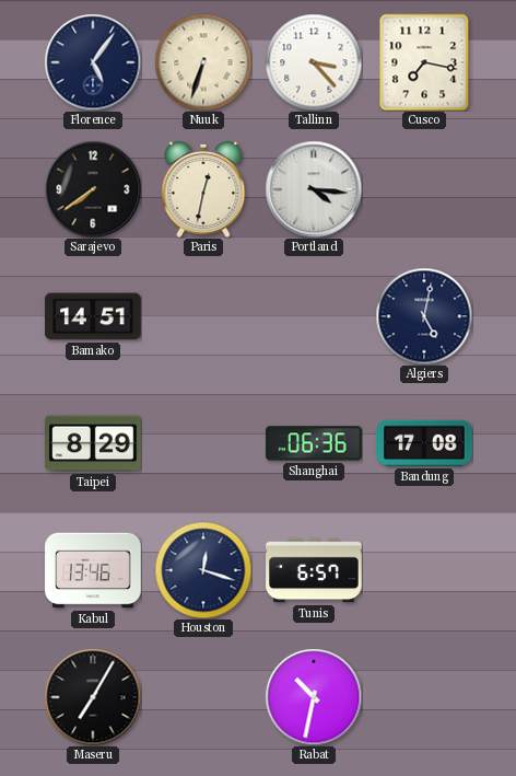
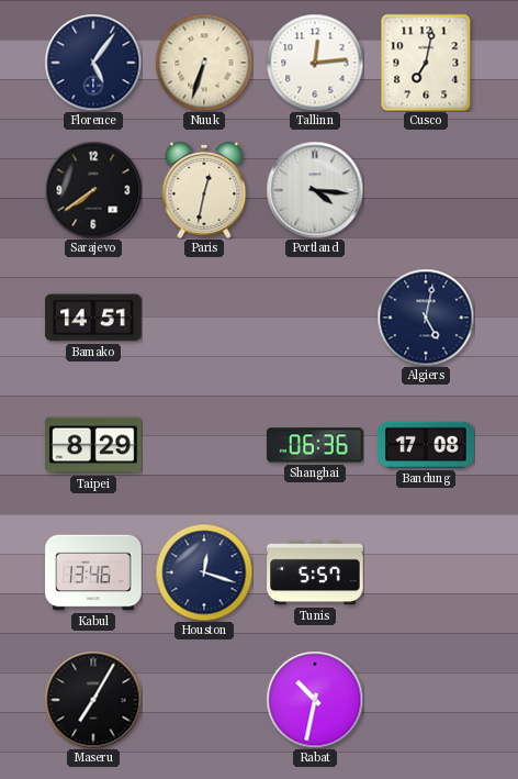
Tallinn: 3:23 -> 12:14 (315, 63)
Cusco: 7:17 -> 7:02 (426, 63)
Tunis: 6:57 -> 5:57 (315, 572)
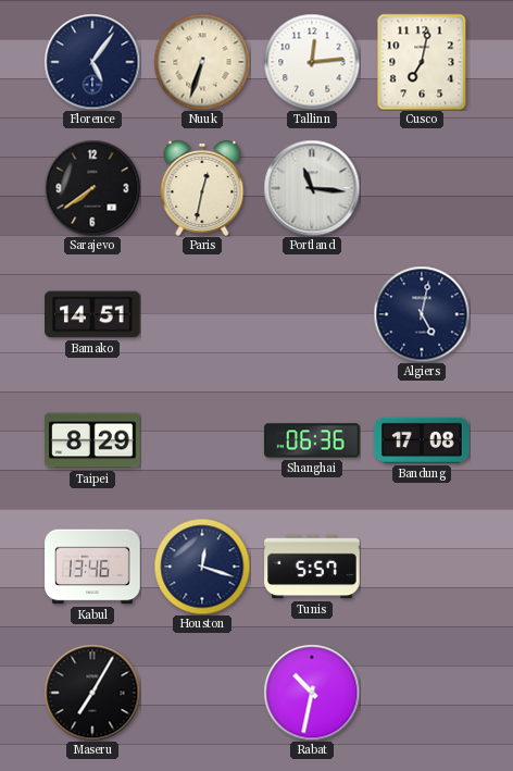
Portland: 4:16 -> 11:16 (312, 188)
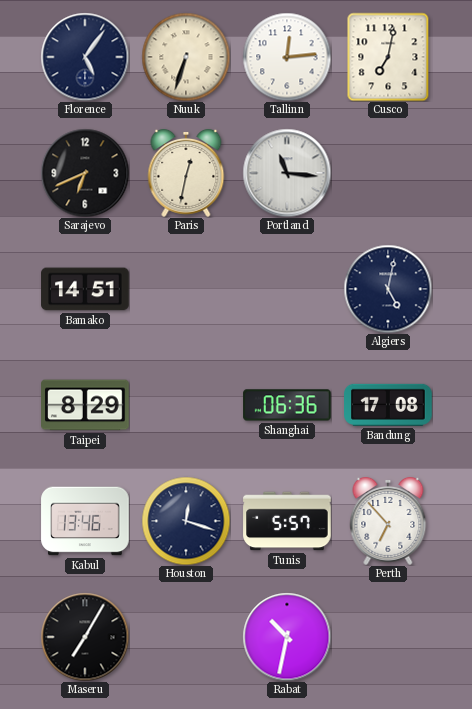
Sarajevo: 7:39 -> 6:41 (85, 173)
Perth: none -> 6:53 (388, 521)
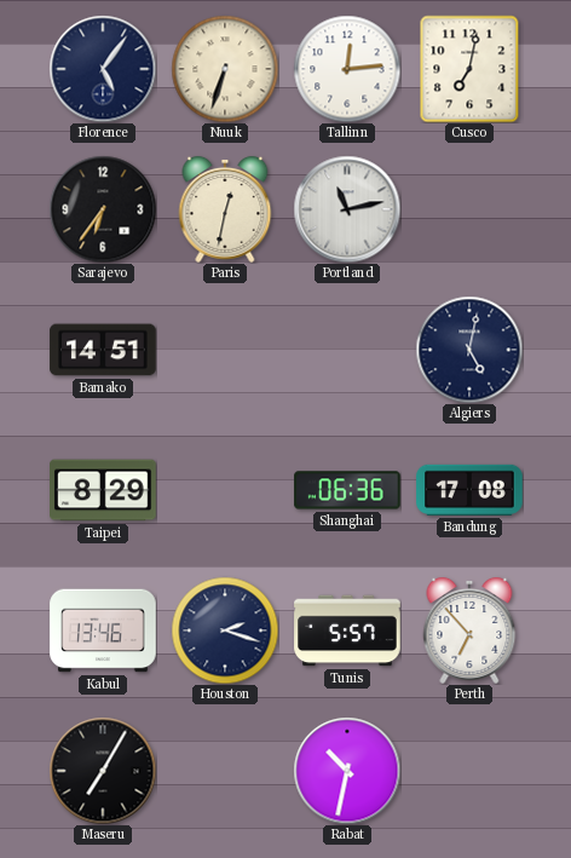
Sarajevo: 6:41 -> 6:36 (103, 209)
Portland: 11:16 -> 11:13 (347, 209)
Houston: 12:18 -> 2:18 (225, 630)
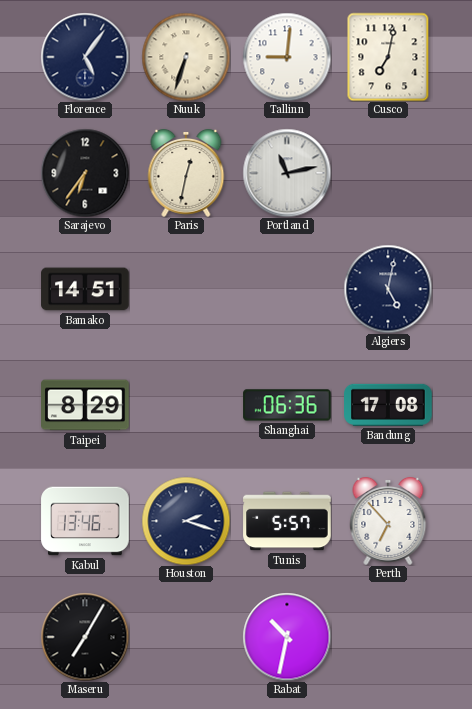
Tallinn: 12:14 -> 9:01 (287, 57)
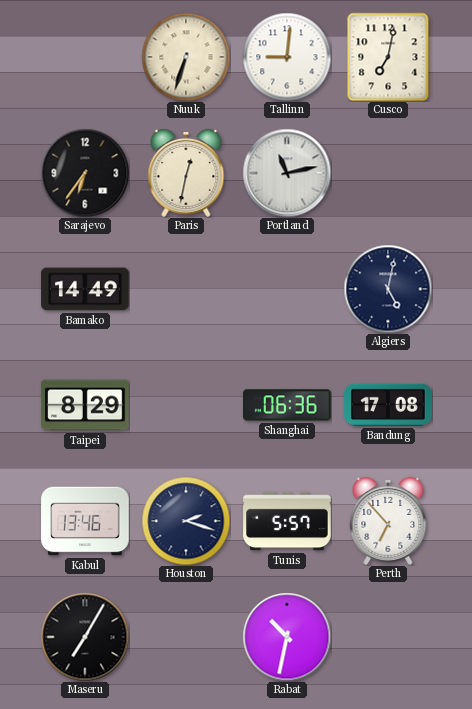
Florence: 5:06 -> none (85, 57)
Bamako: 14:51 -> 14:49 (85, 289)
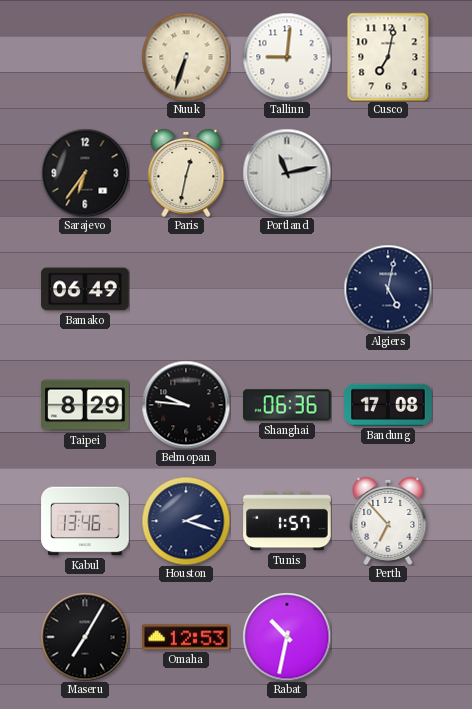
Bamako: 14:49 -> 06:49 (85, 289)
Belmopan: none -> 9:46 (186, 405)
Tunis: 5:57 -> 1:57 (287, 521)
Omaha: none -> 12:53 (186, 637)
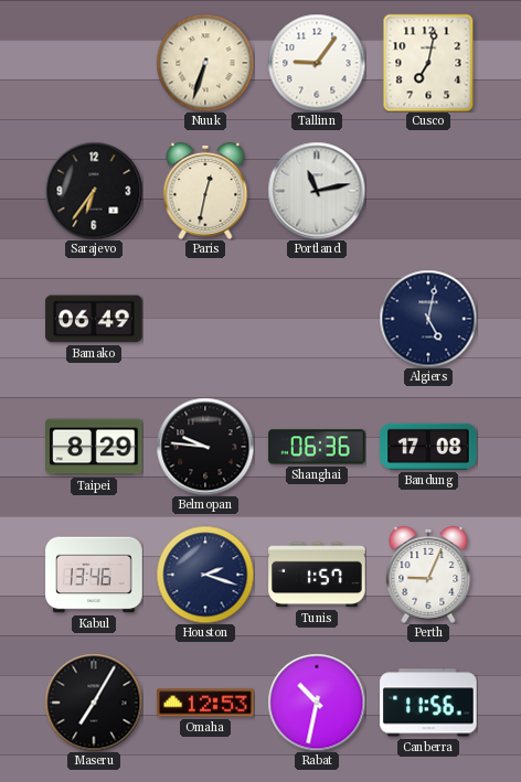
Tallinn: 9:01 -> 9:06 (317, 63)
Perth: 6:53 -> 9:04 (428, 575)
Canberra: none -> 11:56 (428, 703)
